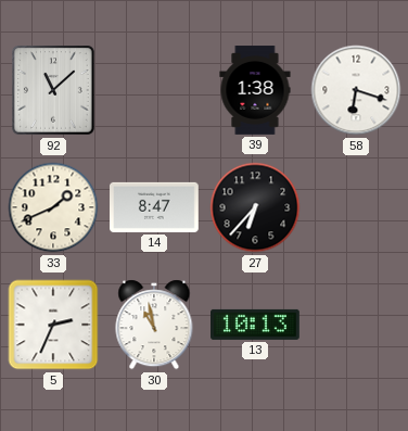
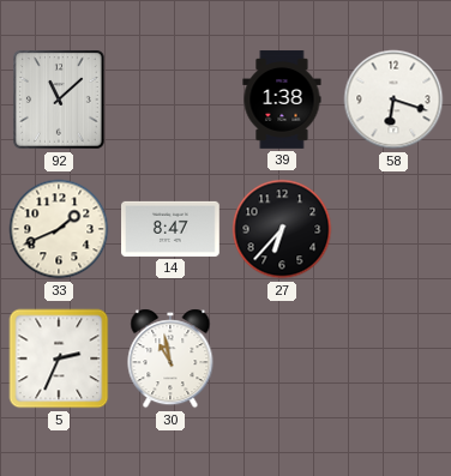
13: 10:13 -> none (256, 325)
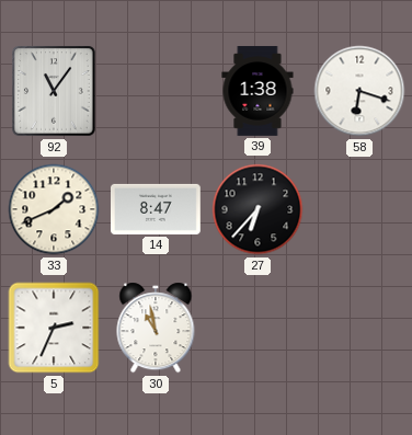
92: 11:08 -> 11:06 (55, 91)
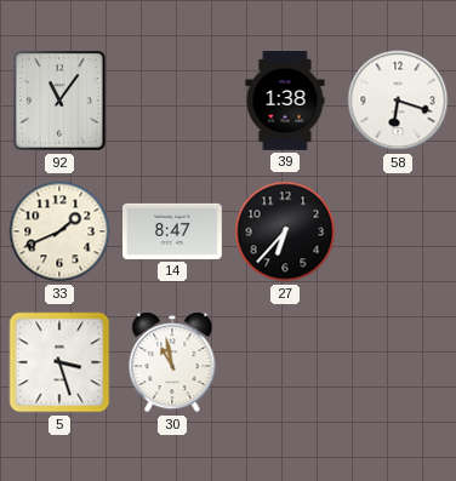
5: 2:34 -> 3:27 (59, 362)
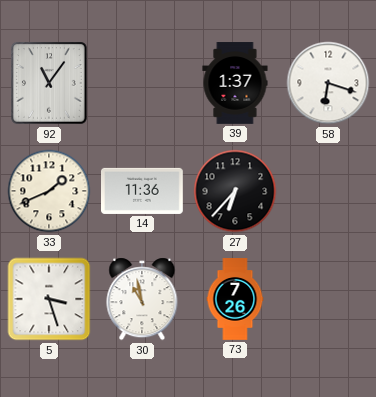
39: 1:38 -> 1:37 (235, 83)
14: 8:47 -> 11:36 (143, 191)
73: none -> 7:26 (235, 299)
